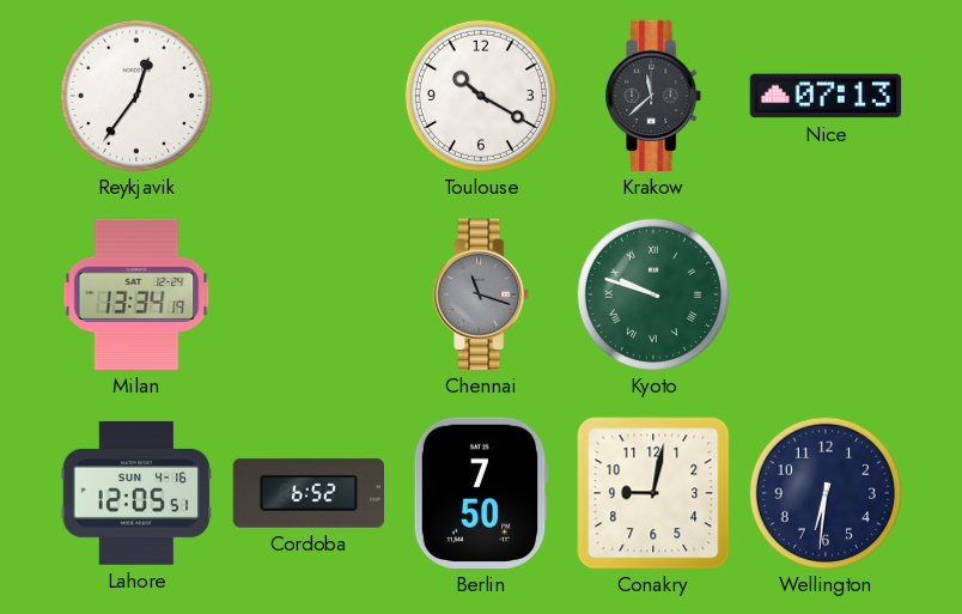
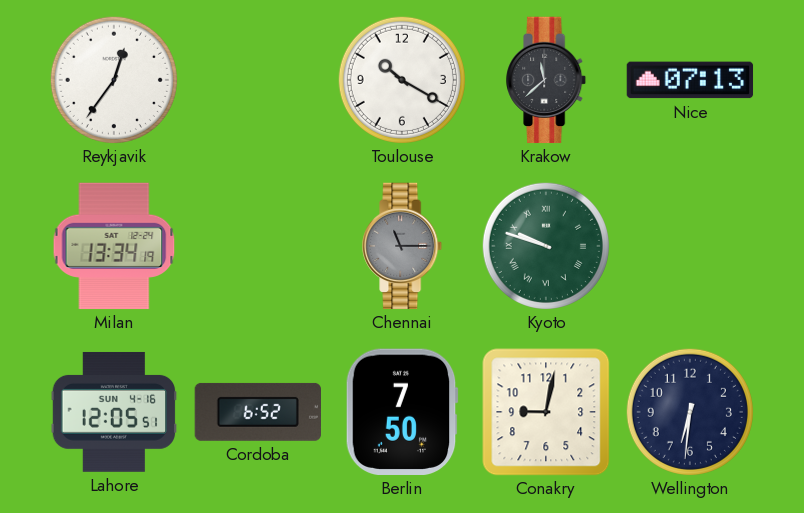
Chennai: 11:18 -> 11:15 (403, 246)
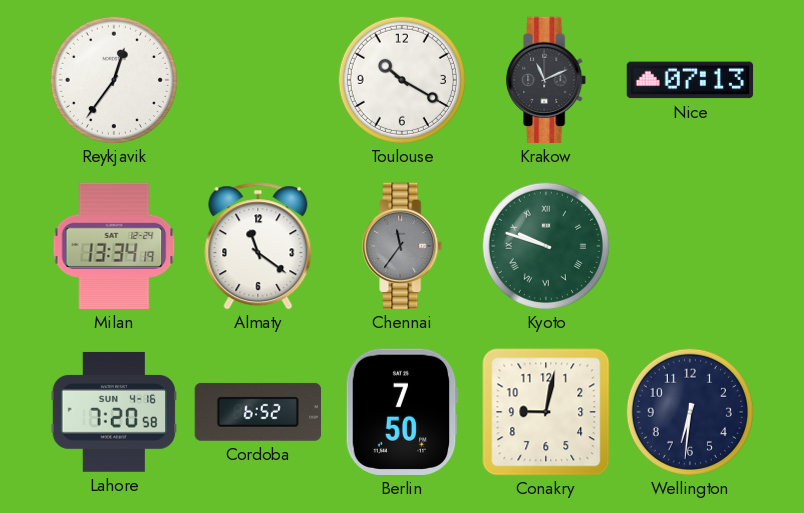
Krakow: 11:38 -> 11:11 (547, 80)
Almaty: none -> 11:21 (258, 246)
Chennai: 11:15 -> 11:36 (403, 246)
Lahore: 12:05 -> 7:20 (114, 412)
